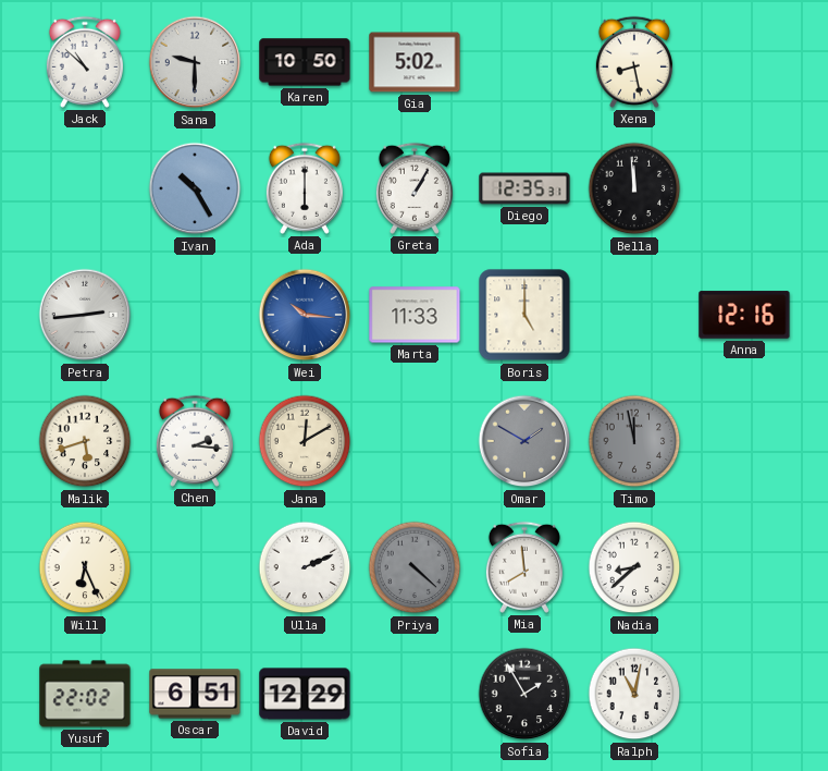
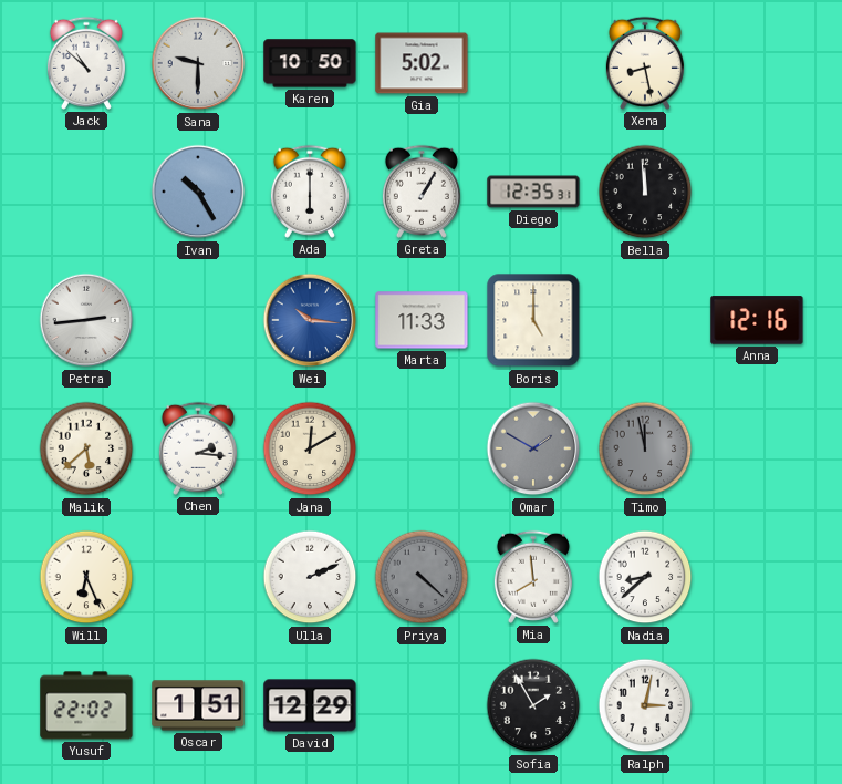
Malik: 5:42 -> 5:38 (86, 448)
Oscar: 6:51 -> 1:51 (198, 705)
Ralph: 11:02 -> 3:02 (645, 705)
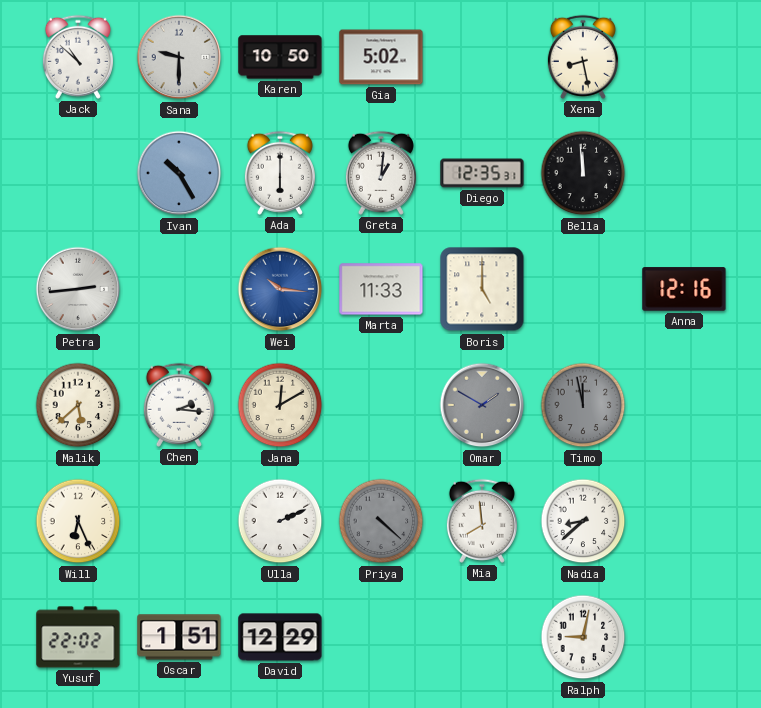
Greta: 1:05 -> 1:01 (381, 173)
Sofia: 1:55 -> none (533, 705)
Ralph: 3:02 -> 9:02 (583, 637)
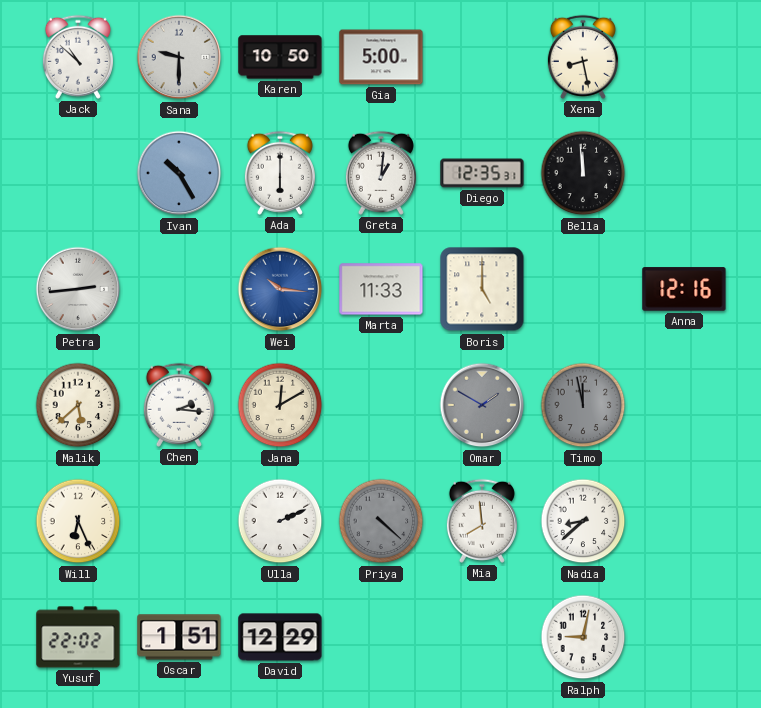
Gia: 5:02 -> 5:00 (381, 57)
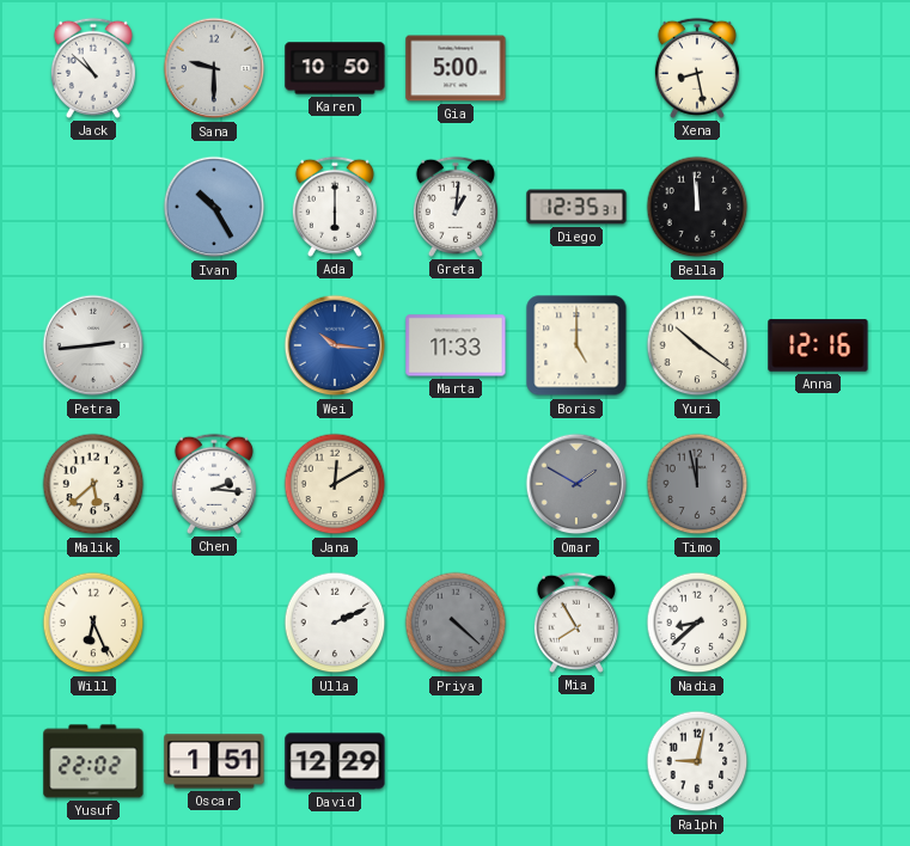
Yuri: none -> 10:21 (697, 345)
Mia: 7:59 -> 7:55 (576, 623)
